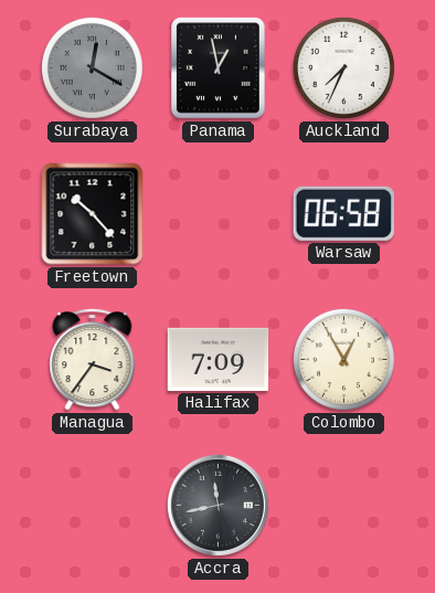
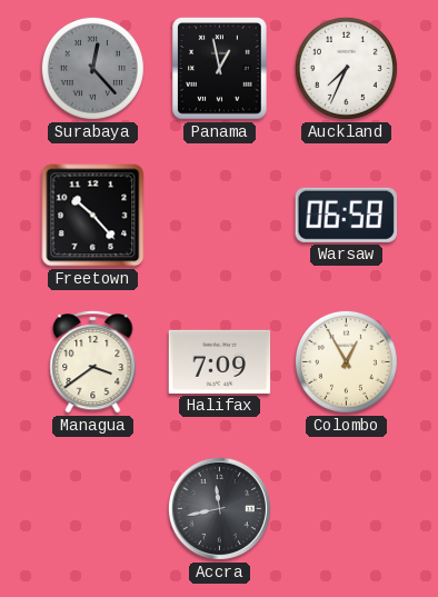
Surabaya: 12:20 -> 12:23 (92, 68)
Managua: 3:36 -> 3:39 (93, 362)
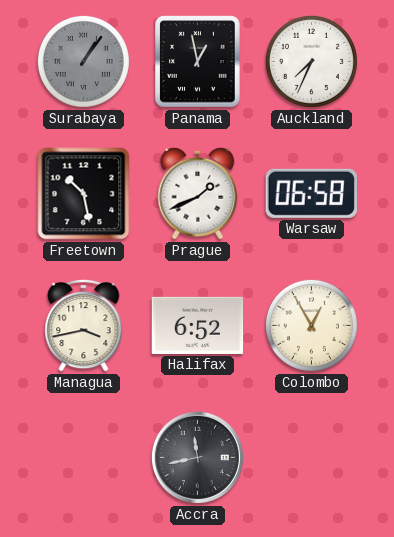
Surabaya: 12:23 -> 1:06 (83, 61)
Freetown: 10:23 -> 10:28 (84, 194)
Prague: none -> 1:41 (198, 193)
Managua: 3:39 -> 3:43 (84, 326)
Halifax: 7:09 -> 6:52 (198, 325)
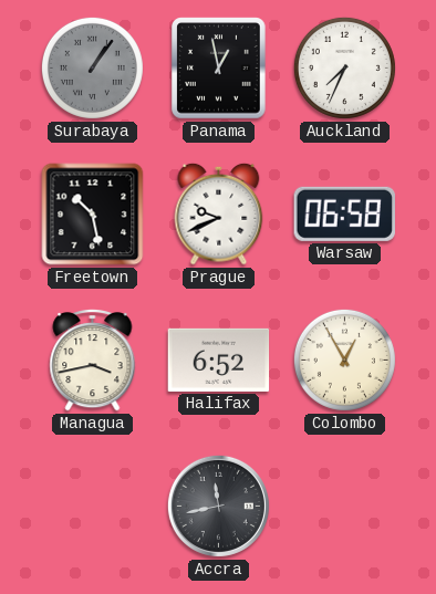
Prague: 1:41 -> 9:41 (219, 213)
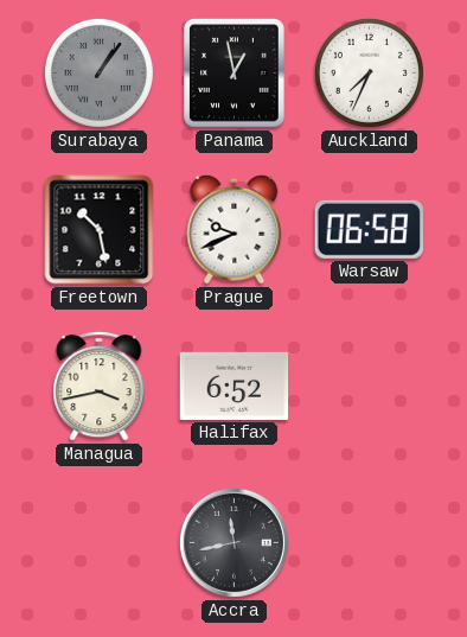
Colombo: 12:55 -> none (344, 359)
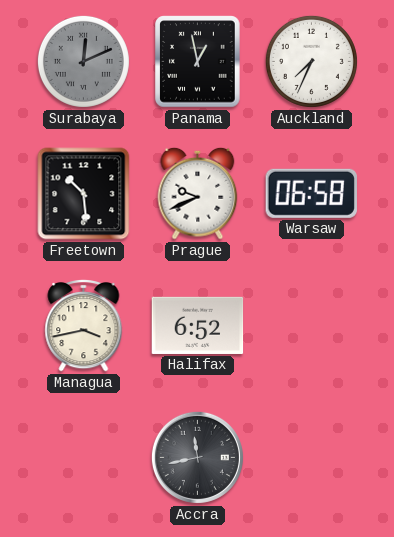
Surabaya: 1:06 -> 12:11 (83, 61)
Freetown: 10:28 -> 10:29 (84, 194)
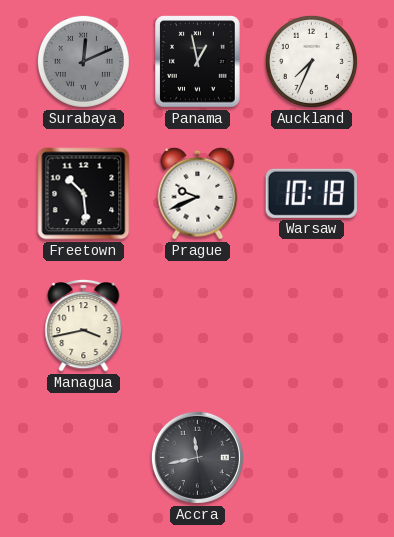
Warsaw: 06:58 -> 10:18 (311, 193)
Halifax: 6:52 -> none (198, 325)
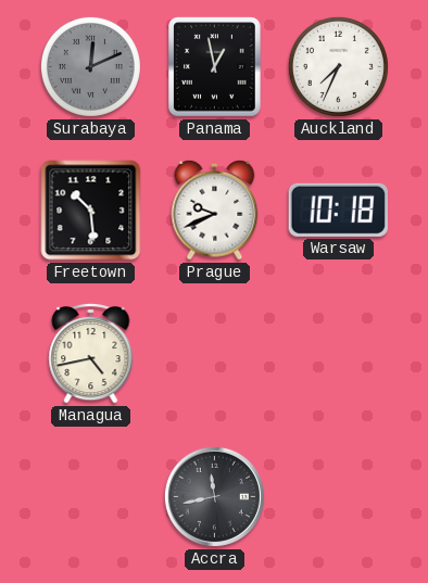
Managua: 3:43 -> 4:43 (91, 354)
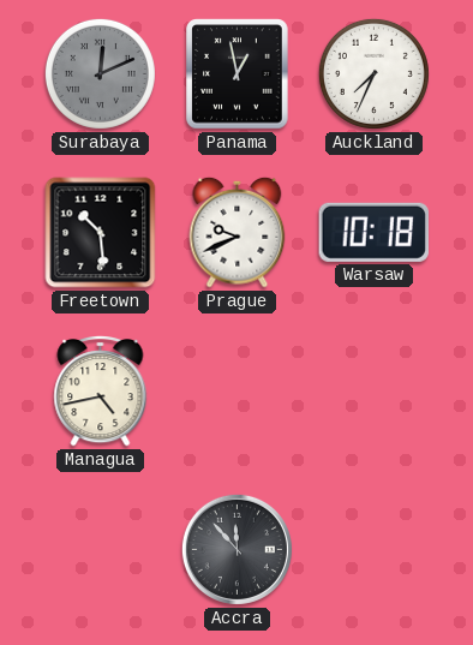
Accra: 11:43 -> 11:53 (237, 549)
